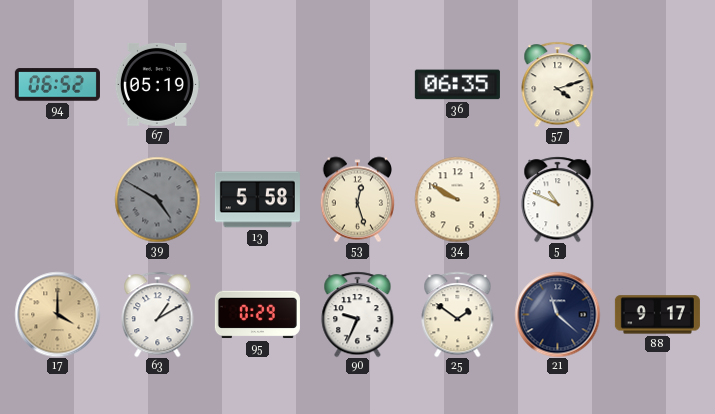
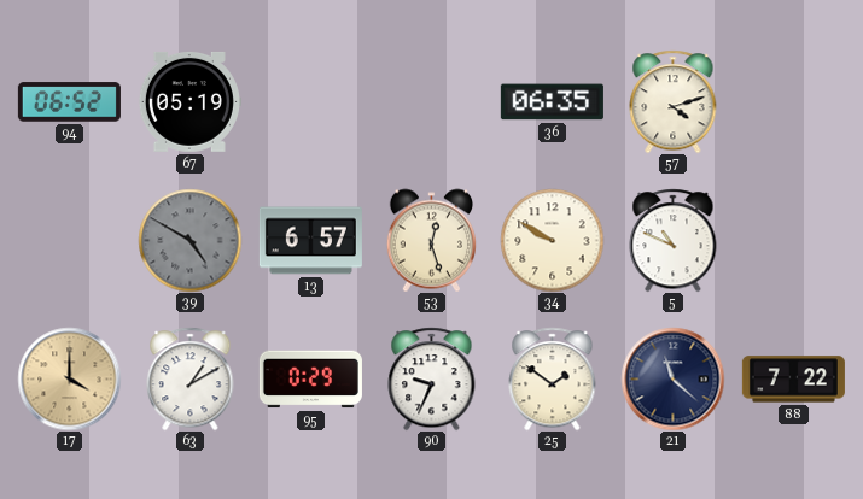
13: 5:58 -> 6:57 (310, 241)
88: 9:17 -> 7:22 (793, 380)
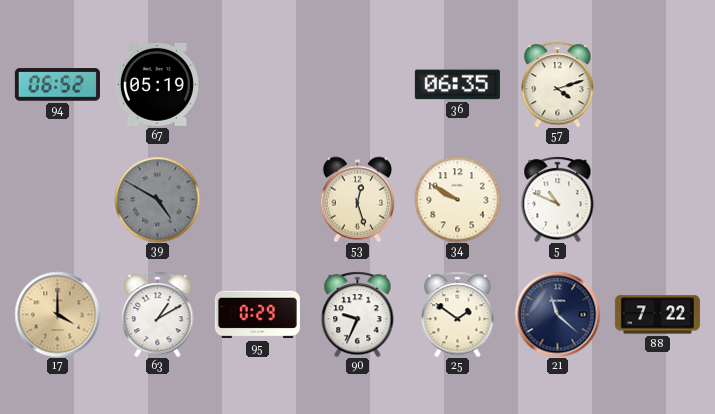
13: 6:57 -> none (310, 241)
